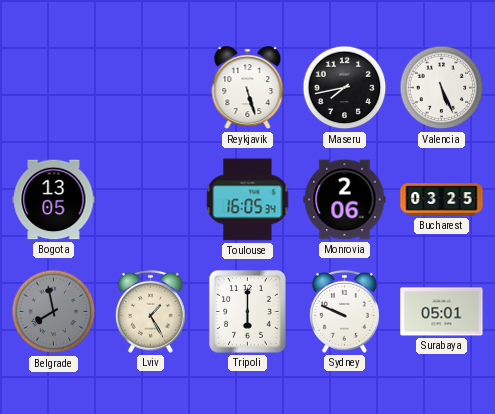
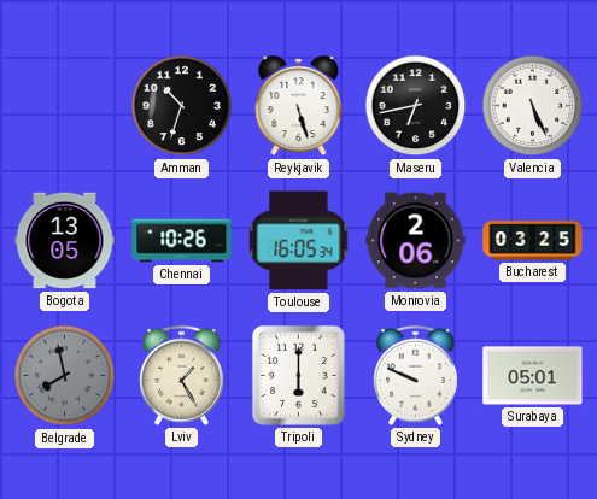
Amman: none -> 10:33 (182, 106)
Maseru: 7:43 -> 6:43 (416, 106)
Chennai: none -> 10:26 (182, 241)
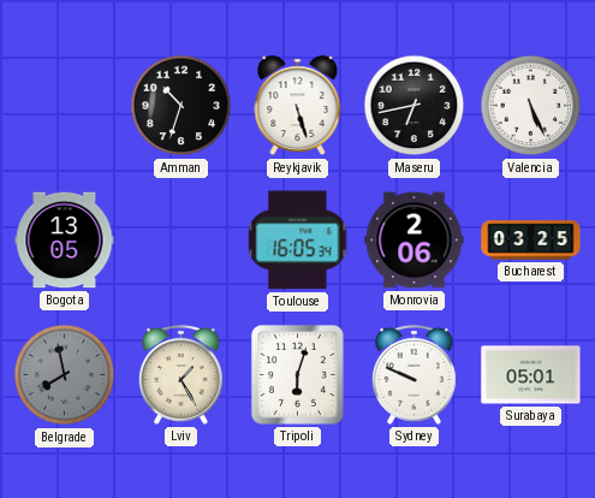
Chennai: 10:26 -> none (182, 241)
Tripoli: 6:00 -> 6:03 (297, 374)
